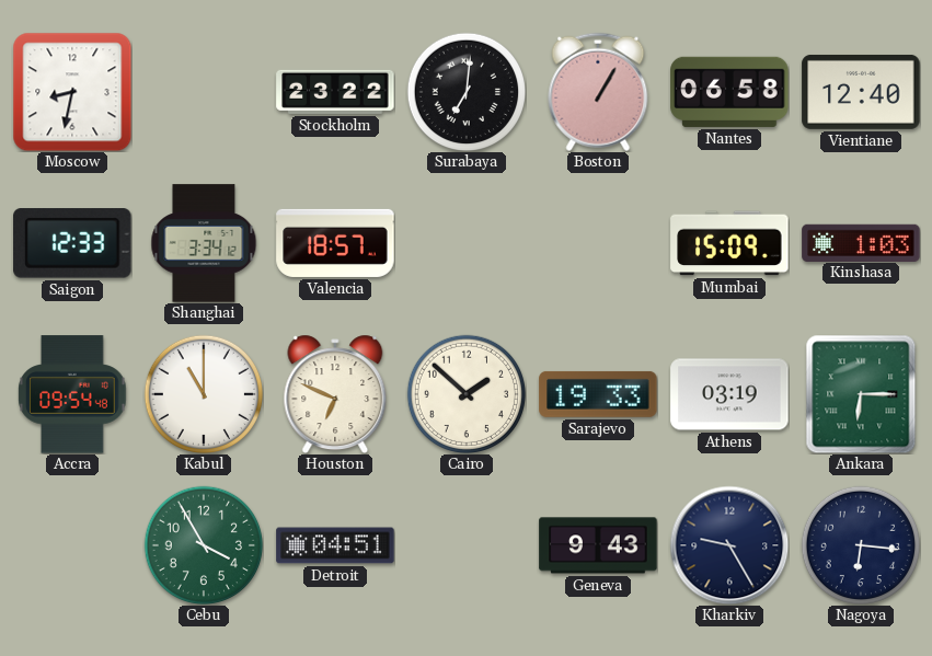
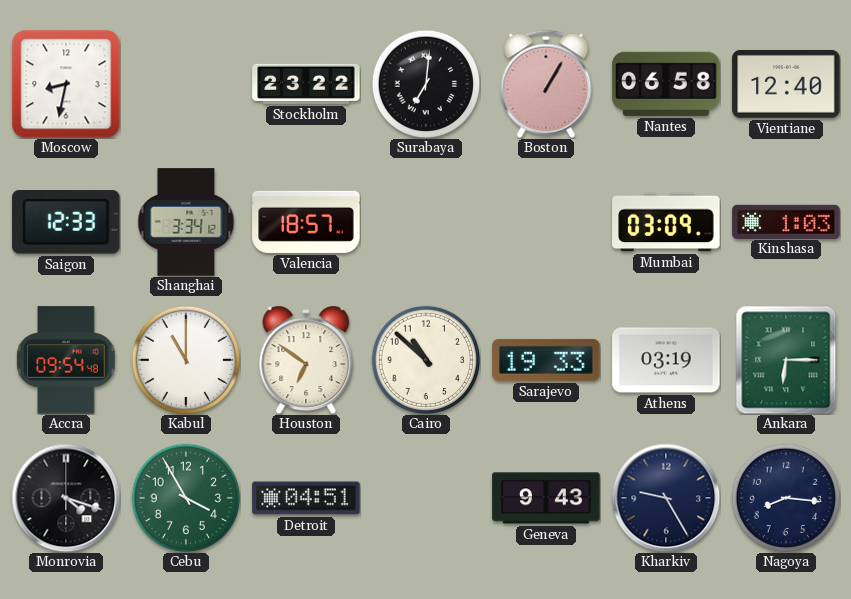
Mumbai: 15:09 -> 03:09 (666, 222)
Houston: 6:49 -> 6:51 (306, 360)
Cairo: 1:52 -> 10:52 (425, 359)
Monrovia: none -> 4:18 (66, 498)
Nagoya: 6:16 -> 8:16 (785, 497)
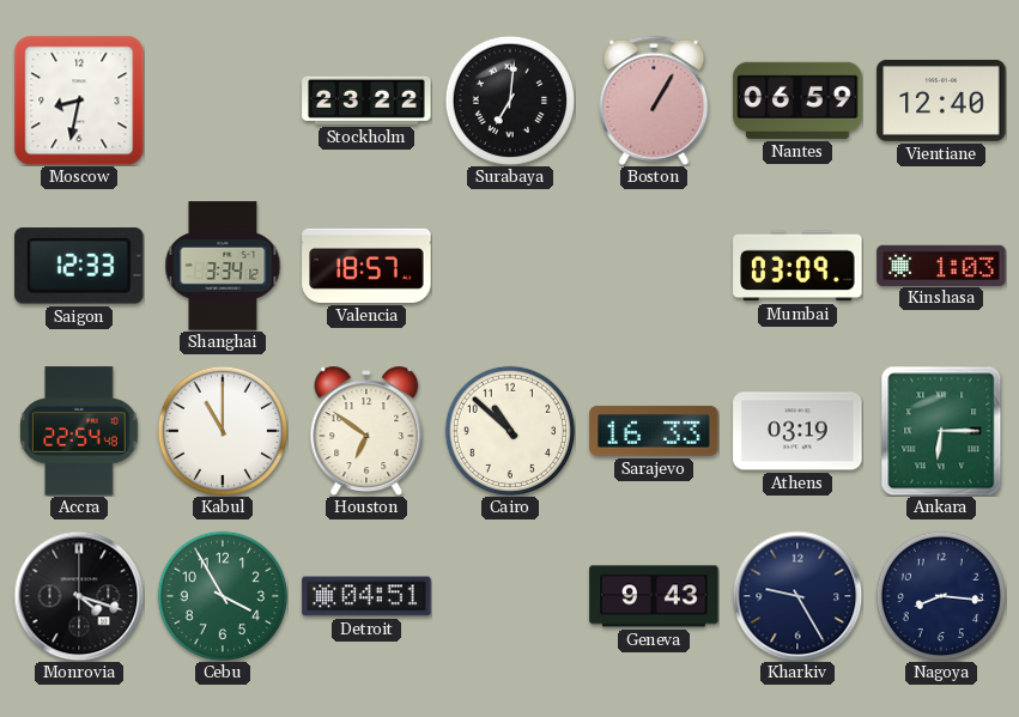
Nantes: 06:58 -> 06:59 (797, 101)
Accra: 09:54 -> 22:54 (79, 431)
Sarajevo: 19:33 -> 16:33 (654, 431)
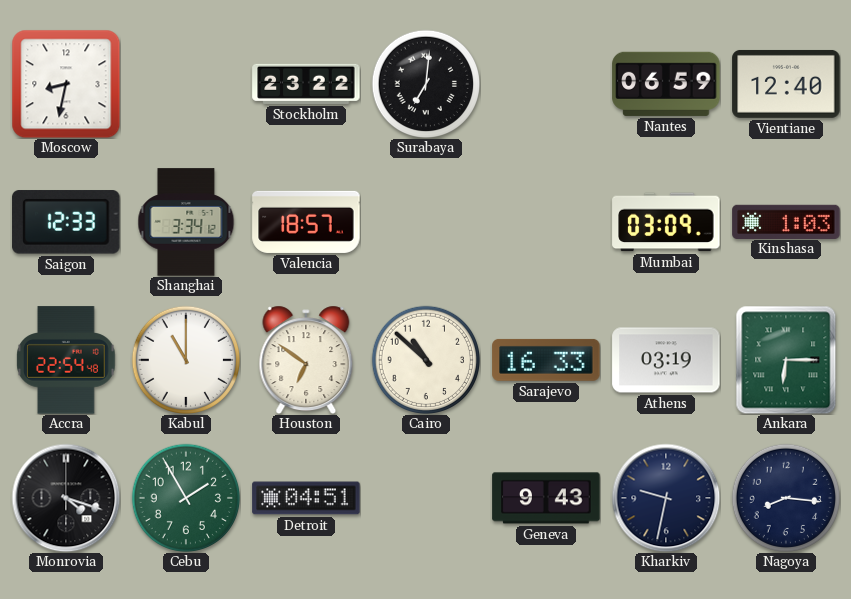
Boston: 1:05 -> none (654, 101)
Cebu: 3:55 -> 1:55 (185, 497)
Kharkiv: 9:25 -> 9:32 (666, 498)
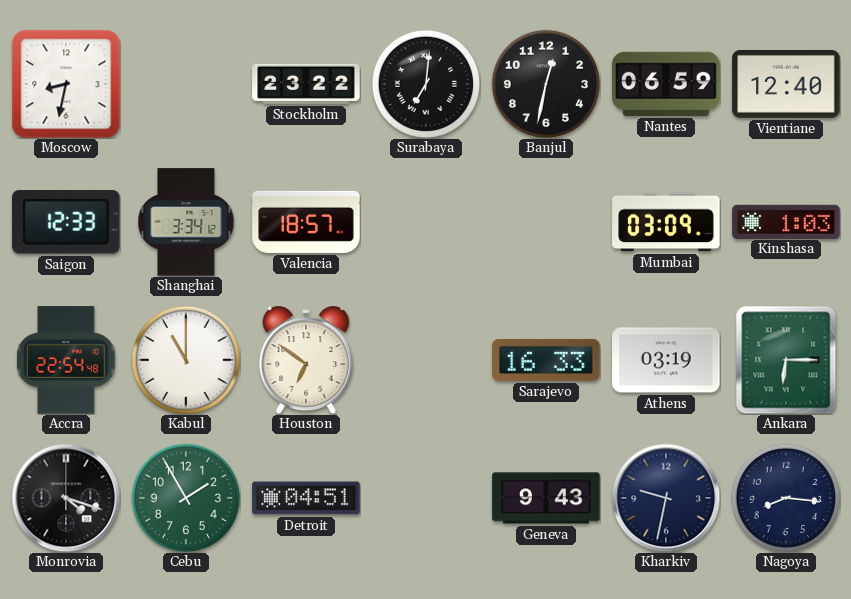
Banjul: none -> 12:32 (545, 83)
Cairo: 10:52 -> none (425, 359)
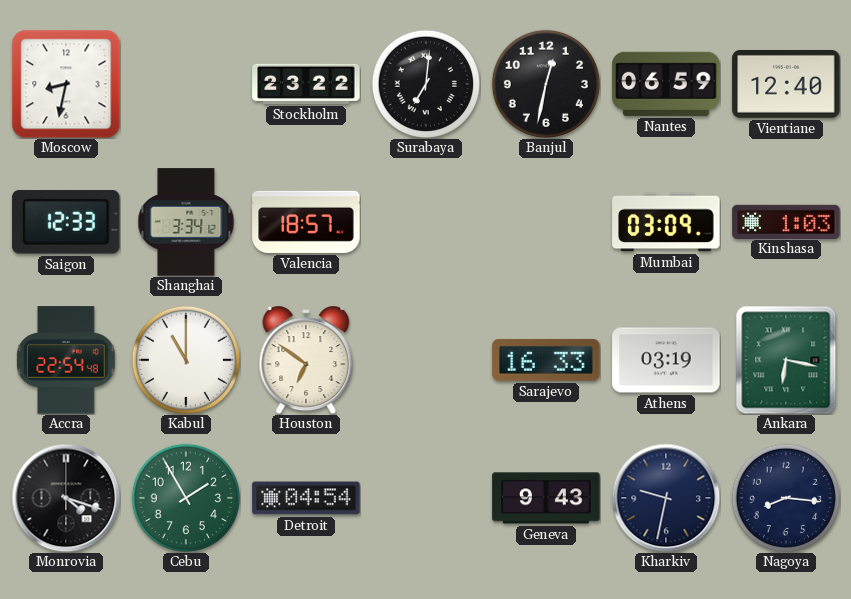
Ankara: 6:15 -> 6:17 (786, 360)
Detroit: 04:51 -> 04:54 (306, 498)
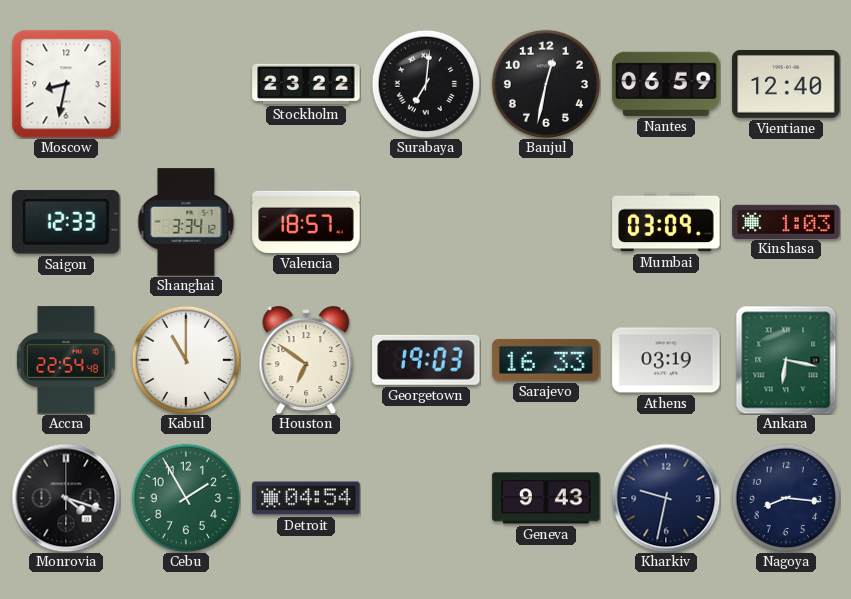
Georgetown: none -> 19:03 (426, 360)
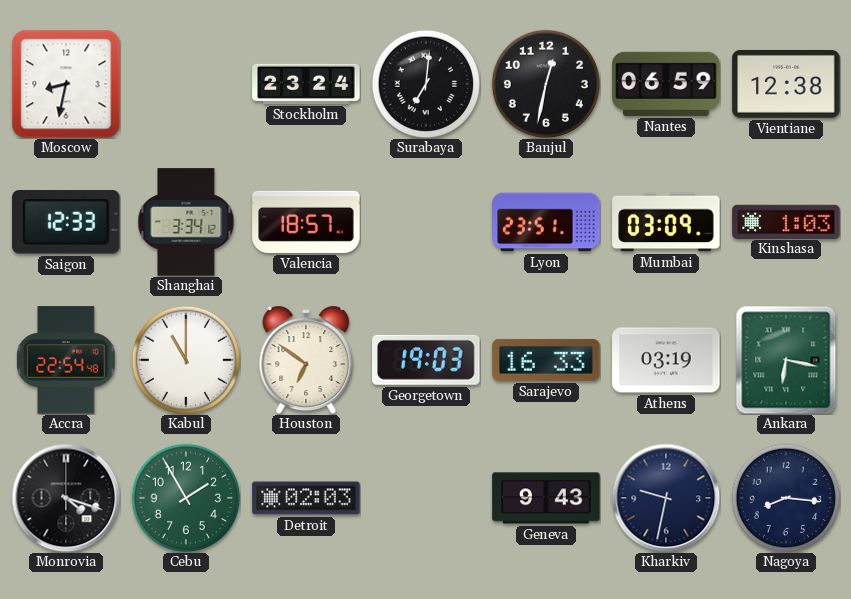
Stockholm: 23:22 -> 23:24 (306, 84)
Vientiane: 12:40 -> 12:38 (786, 84)
Lyon: none -> 23:51 (546, 222)
Detroit: 04:54 -> 02:03 (306, 498)
